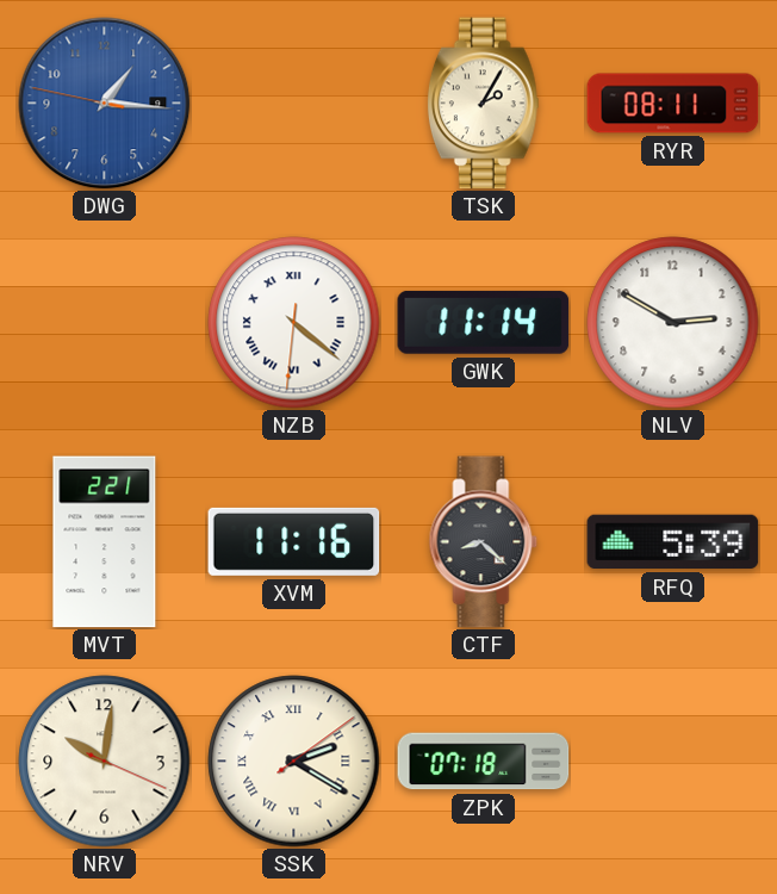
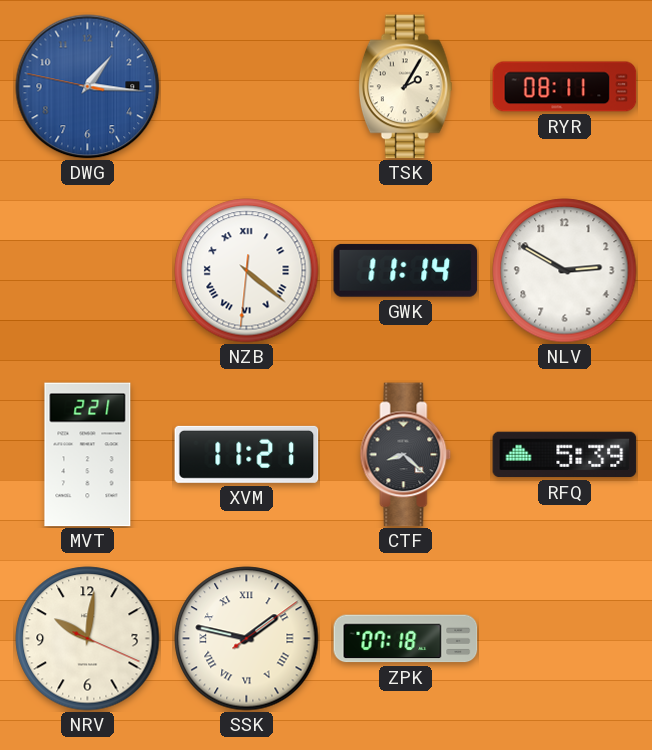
XVM: 11:16 -> 11:21 (247, 454)
SSK: 2:20 -> 1:47 (247, 639)
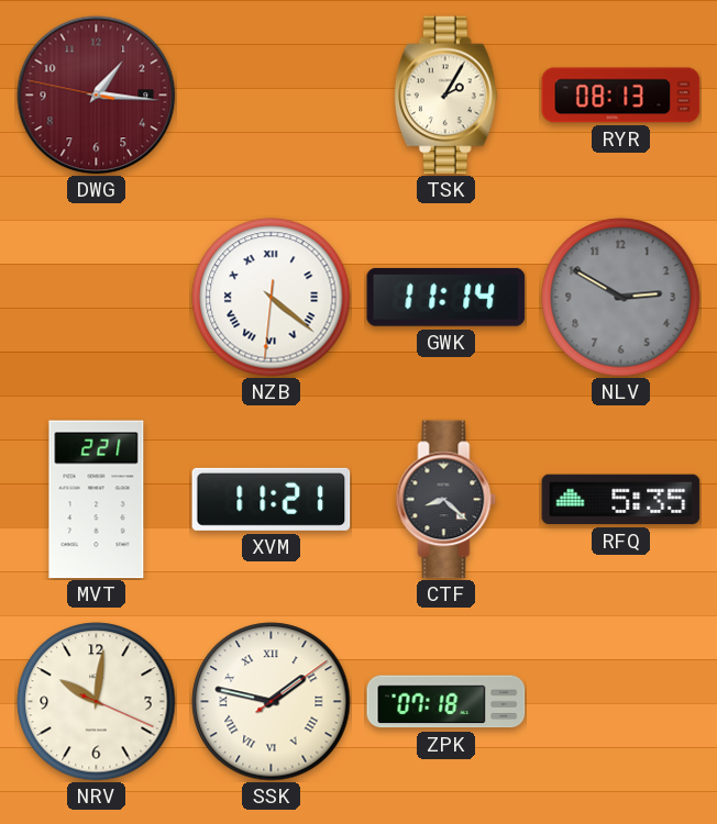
DWG dial: blue -> burgundy (97, 96)
RYR: 08:11 -> 08:13 (621, 96)
NLV dial: white -> grey (621, 298)
RFQ: 5:39 -> 5:35 (621, 500)
